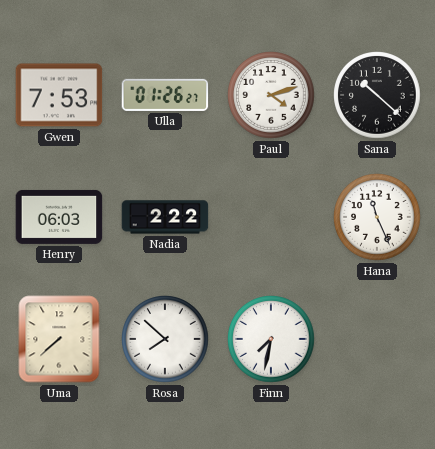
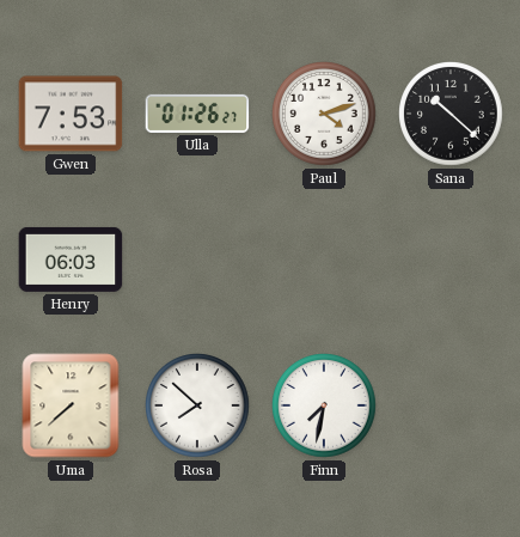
Nadia: 2:22 -> none (165, 217)
Hana: 11:26 -> none (378, 218)
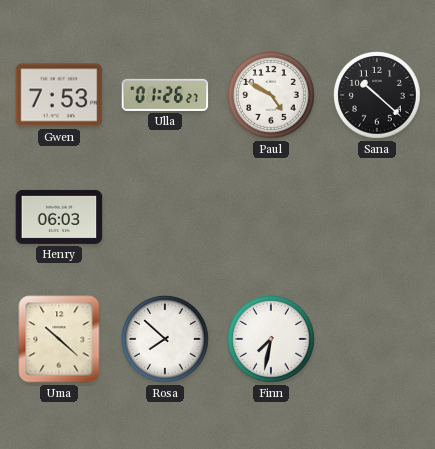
Paul: 4:12 -> 4:50 (272, 96)
Uma: 7:38 -> 10:22 (59, 339)
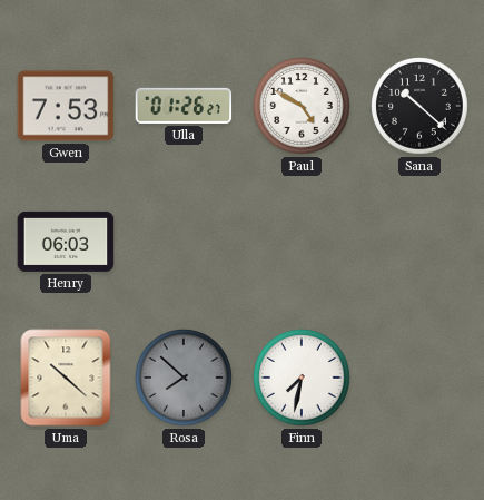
Rosa dial: white -> grey (185, 379)
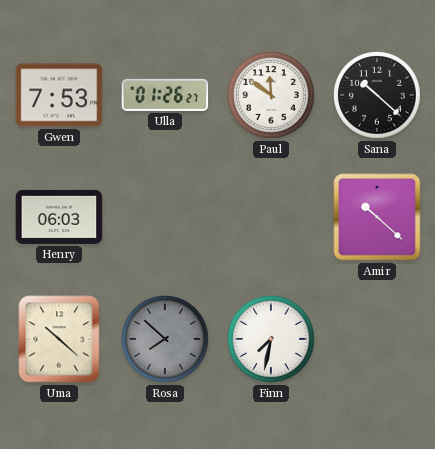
Paul: 4:50 -> 11:51 (272, 96)
Amir: none -> 10:22 (377, 217)
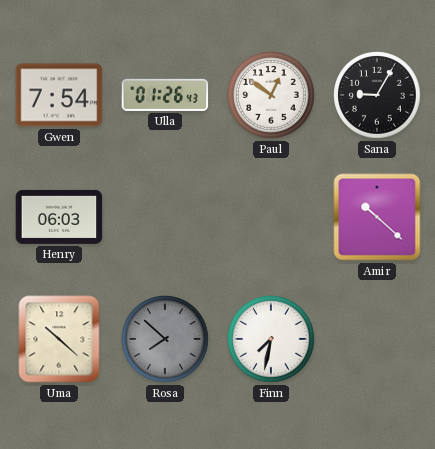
Gwen: 7:53 -> 7:54 (59, 95)
Ulla: 01:26:27 -> 01:26:43 (165, 95)
Paul: 11:51 -> 12:51 (272, 96)
Sana: 10:22 -> 9:05 (378, 96)
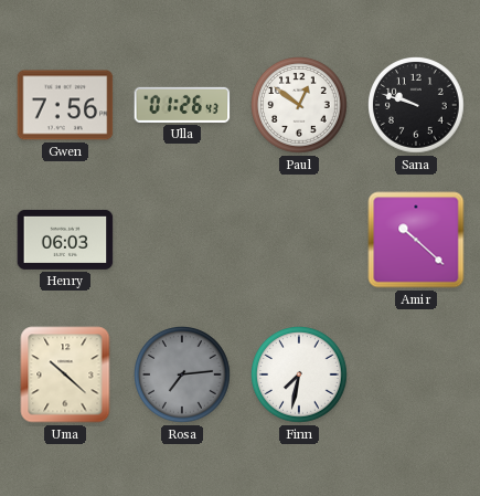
Gwen: 7:54 -> 7:56 (65, 105)
Sana: 9:05 -> 9:48 (417, 106)
Rosa: 7:52 -> 7:14 (183, 376)
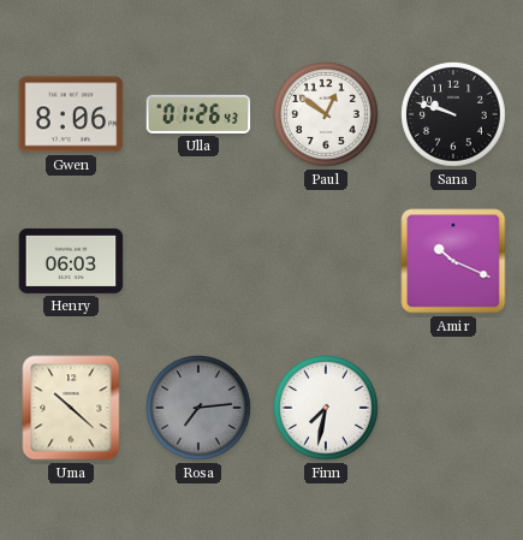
Gwen: 7:56 -> 8:06 (71, 114)
Amir: 10:22 -> 10:19 (453, 261)
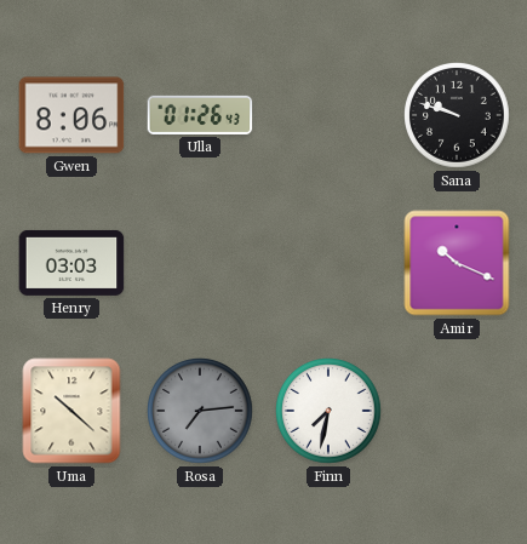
Paul: 12:51 -> none (327, 115)
Henry: 06:03 -> 03:03 (71, 263)
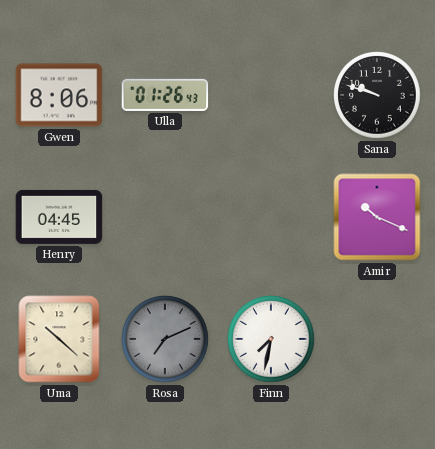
Henry: 03:03 -> 04:45 (59, 217)
Rosa: 7:14 -> 7:11 (166, 340)
